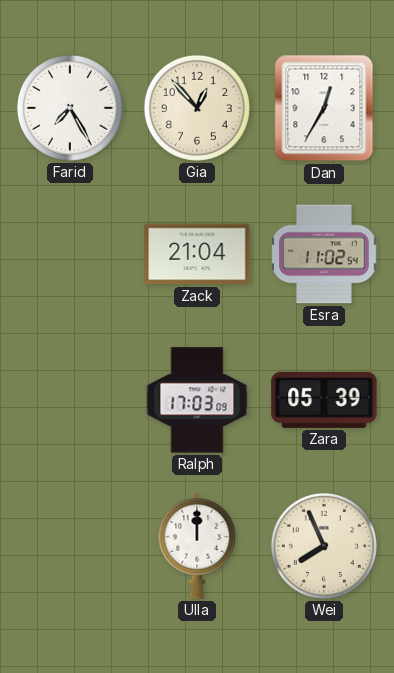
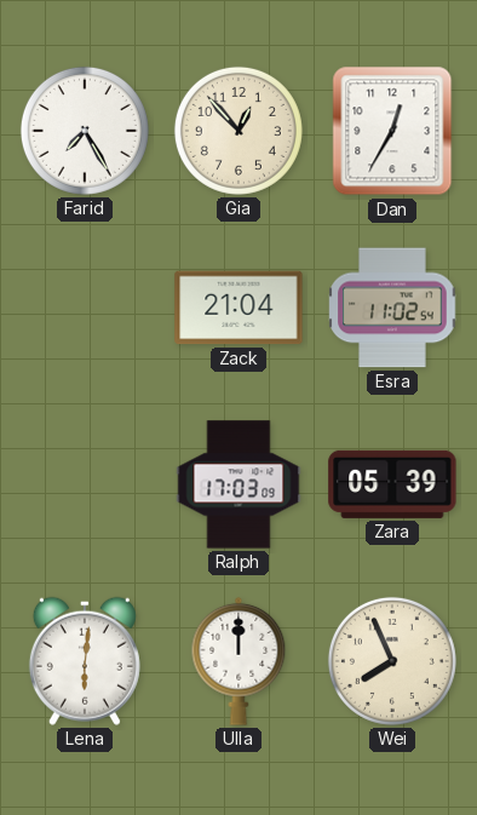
Lena: none -> 6:01 (85, 661)
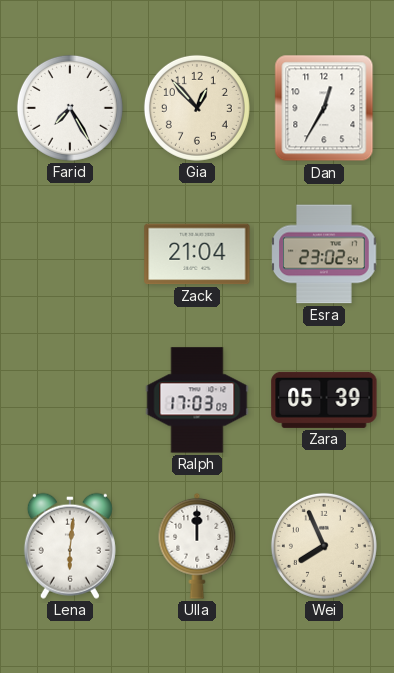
Esra: 11:02 -> 23:02 (324, 254)
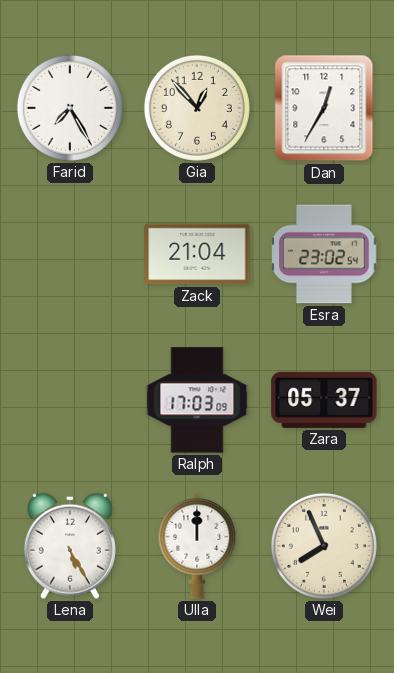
Zara: 05:39 -> 05:37 (324, 400)
Lena: 6:01 -> 5:25 (70, 546)
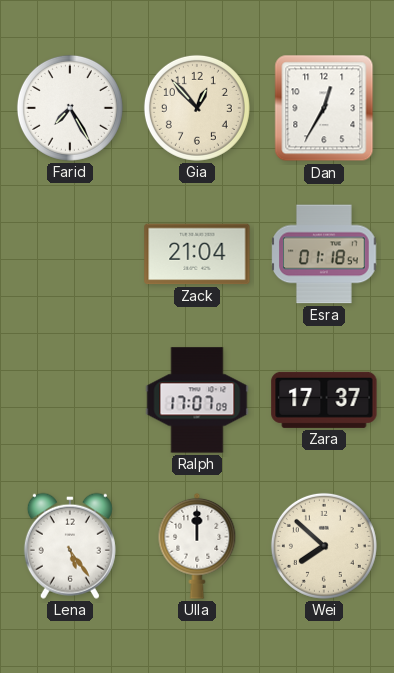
Esra: 23:02 -> 01:18 (324, 254)
Ralph: 17:03 -> 17:07 (197, 400)
Zara: 05:37 -> 17:37 (324, 400)
Lena: 5:25 -> 5:24 (70, 546)
Wei: 7:56 -> 7:52 (324, 546)
